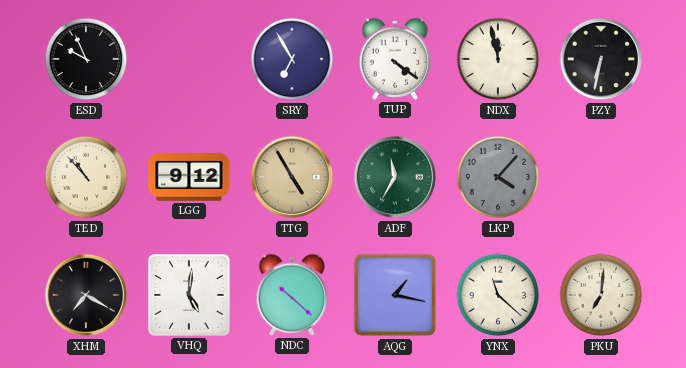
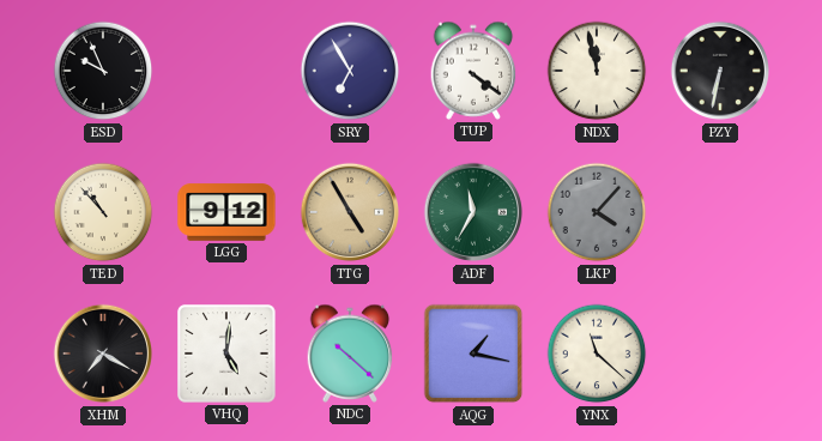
PKU: 7:01 -> none (601, 295)
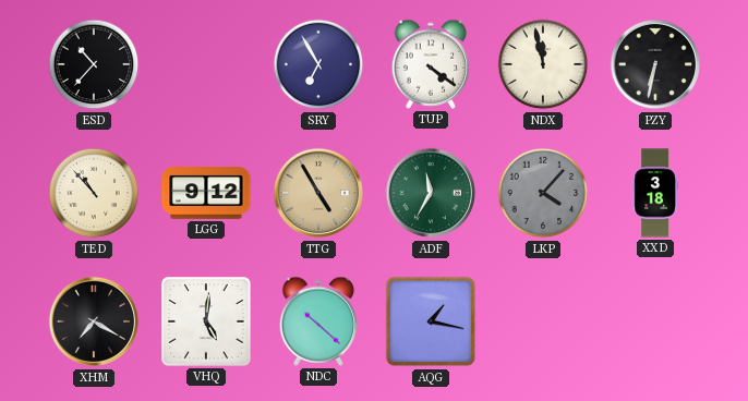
ESD: 9:56 -> 10:37 (94, 64)
XXD: none -> 3:18 (655, 193)
YNX: 11:22 -> none (597, 354)
